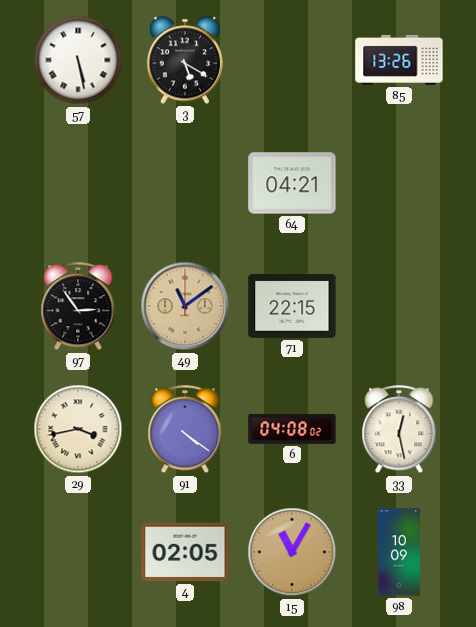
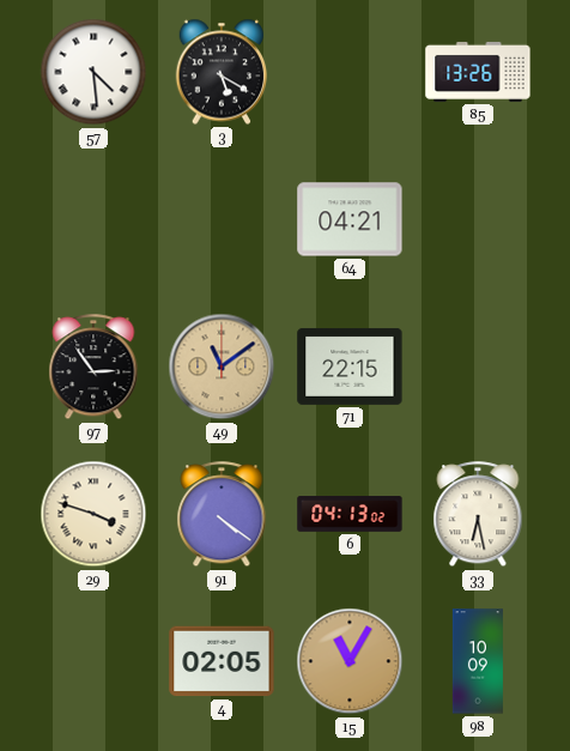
57: 5:28 -> 4:29 (93, 72)
29: 3:43 -> 3:48 (93, 514)
6: 04:08 -> 04:13 (350, 514)
33: 12:28 -> 6:28 (478, 515)
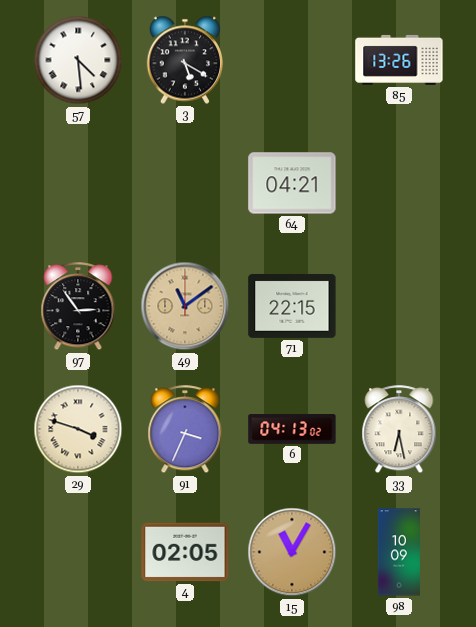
91: 4:21 -> 3:34 (185, 430)
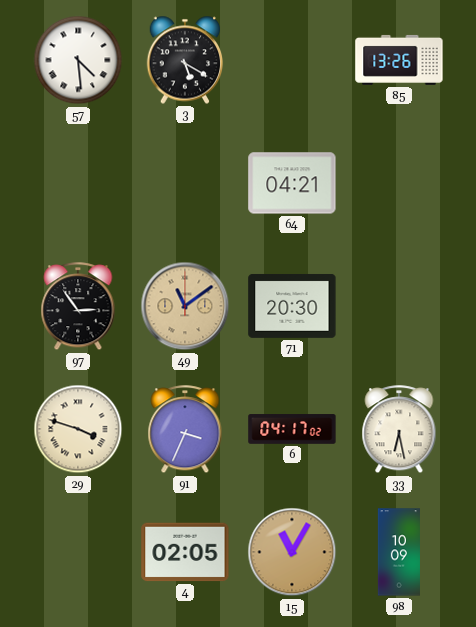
71: 22:15 -> 20:30 (292, 306)
6: 04:13 -> 04:17 (292, 429)
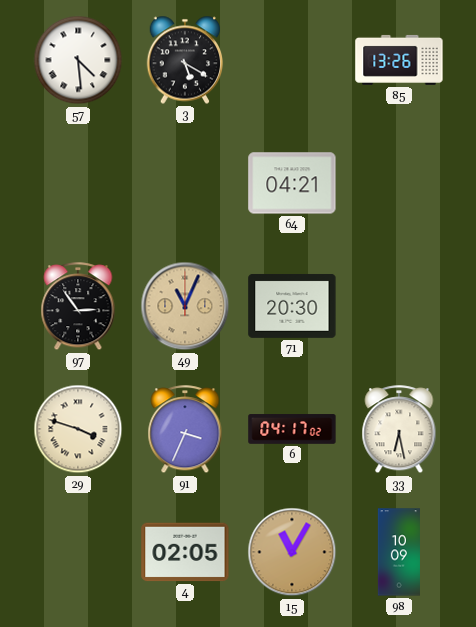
49: 11:09 -> 11:04 (185, 306)
